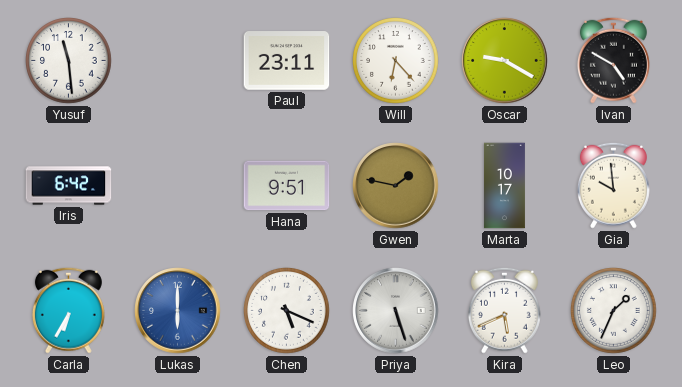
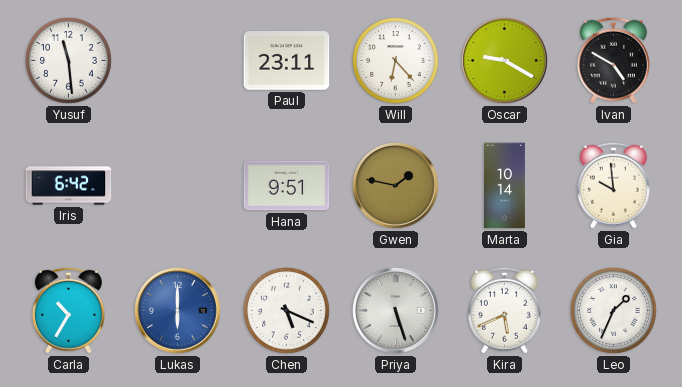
Marta: 10:17 -> 10:14 (504, 186)
Carla: 6:35 -> 10:35 (68, 310)
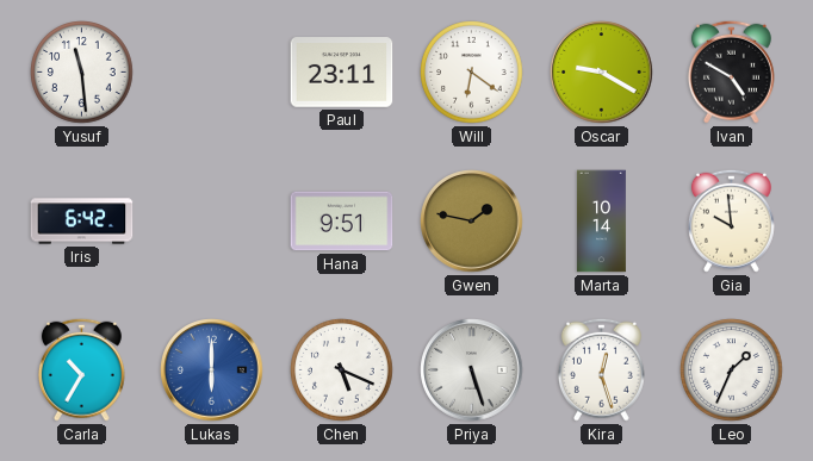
Will: 6:23 -> 6:21 (472, 73)
Kira: 5:41 -> 12:27 (601, 369)
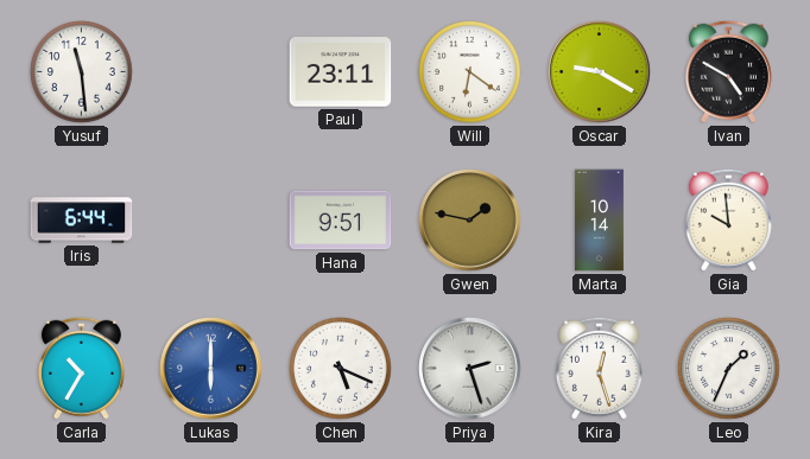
Iris: 6:42 -> 6:44 (82, 221)
Priya: 5:27 -> 2:27 (470, 369)
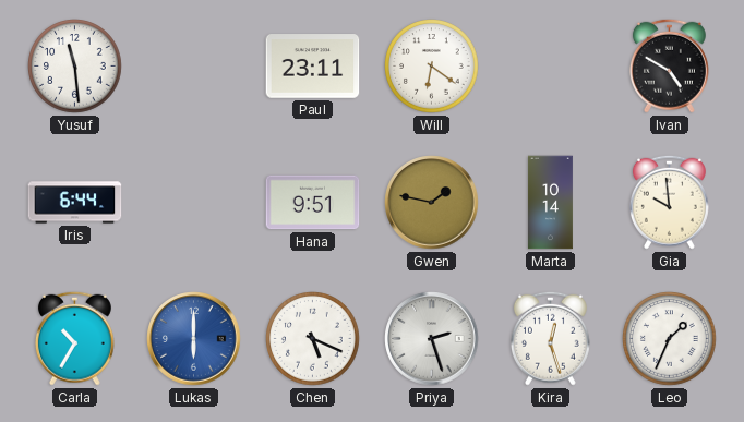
Oscar: 9:20 -> none (600, 72)
